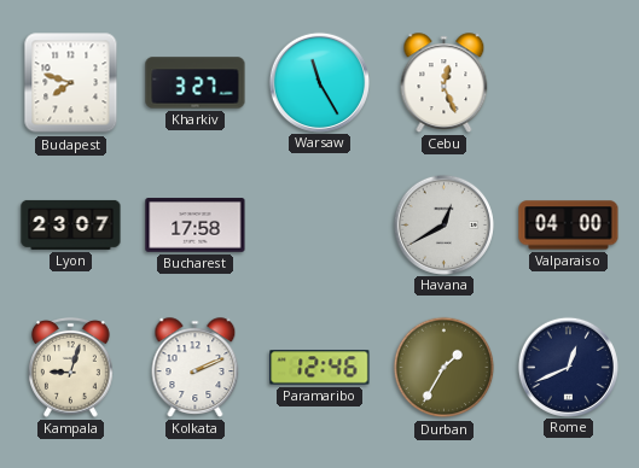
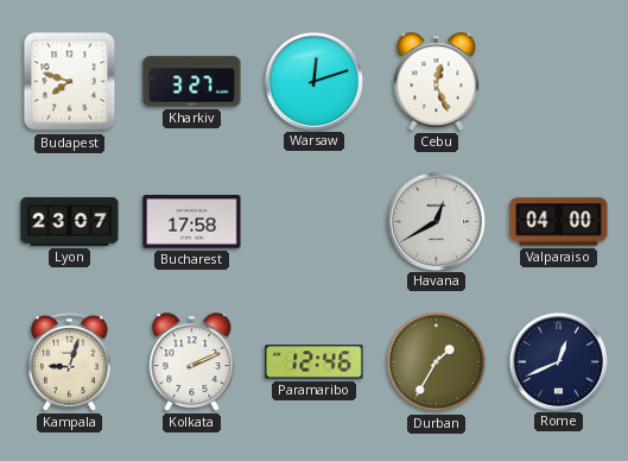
Warsaw: 11:25 -> 12:12 (313, 81)
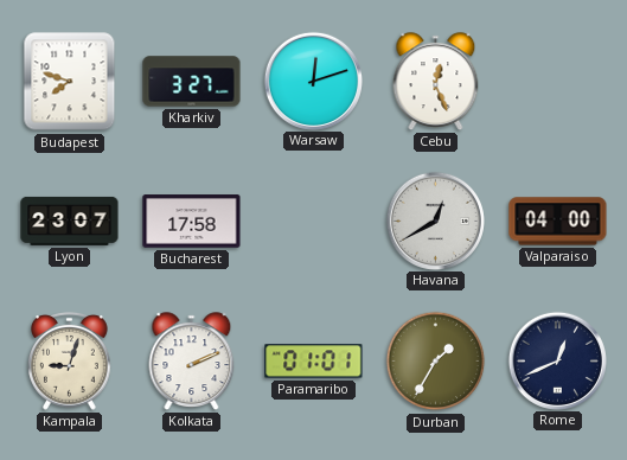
Paramaribo: 12:46 -> 01:01 (314, 362)
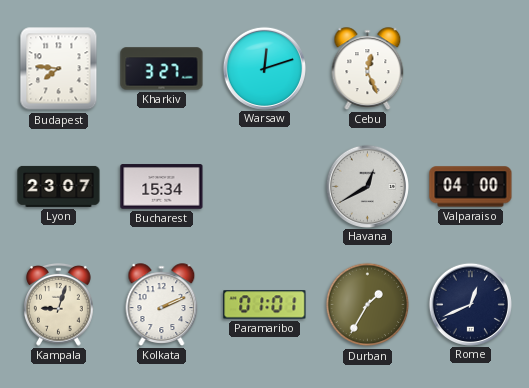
Budapest: 7:48 -> 7:46 (59, 69)
Bucharest: 17:58 -> 15:34 (162, 187)
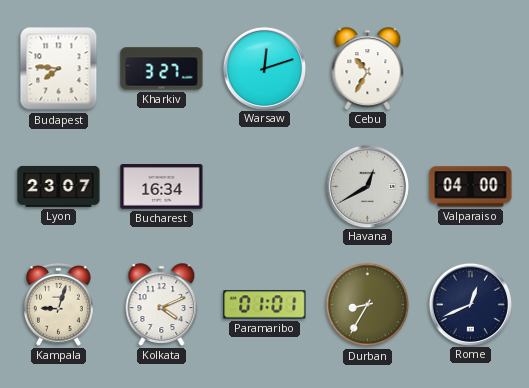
Cebu: 12:26 -> 10:35 (368, 69)
Bucharest: 15:34 -> 16:34 (162, 187)
Kolkata: 2:11 -> 4:11 (162, 305)
Durban: 1:35 -> 8:35 (368, 305)
